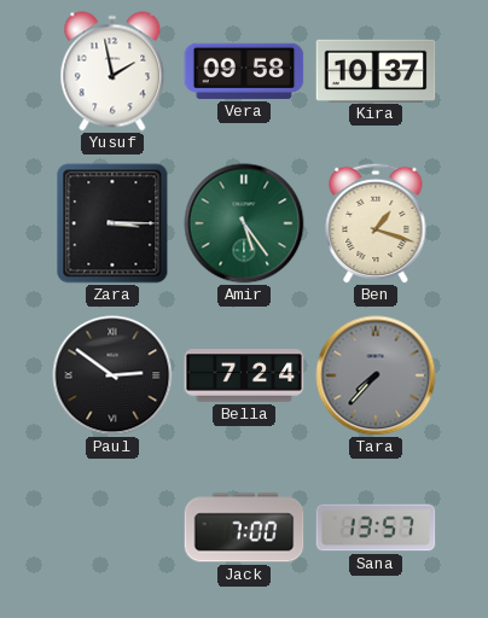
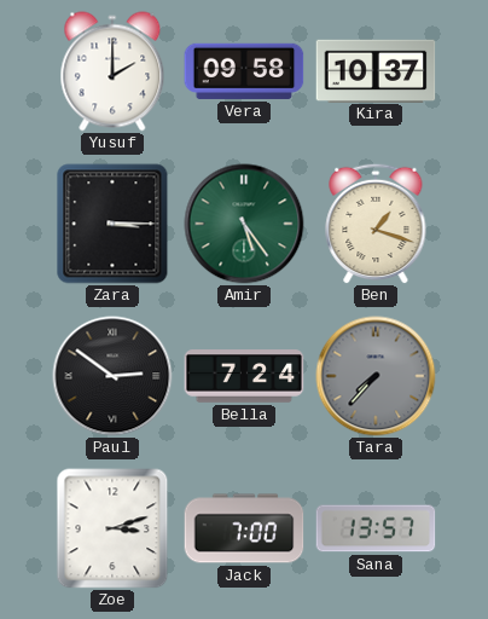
Yusuf: 1:58 -> 2:00 (112, 71)
Zoe: none -> 3:12 (112, 528)
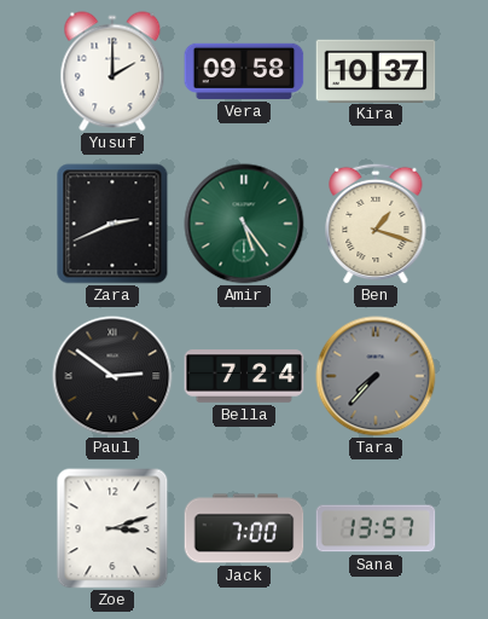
Zara: 3:15 -> 2:41 (112, 224)
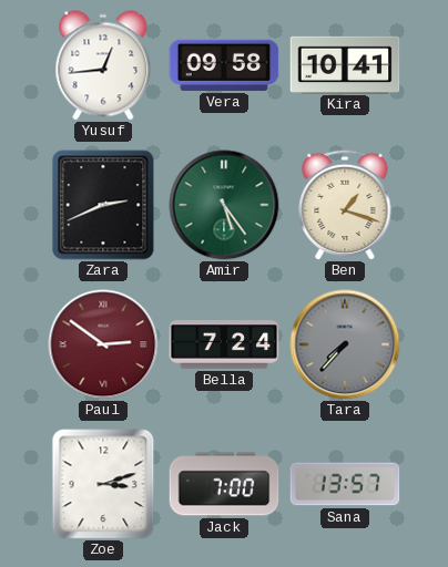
Yusuf: 2:00 -> 12:44 (103, 65)
Kira: 10:37 -> 10:41 (345, 64)
Paul dial: black -> burgundy (103, 344)
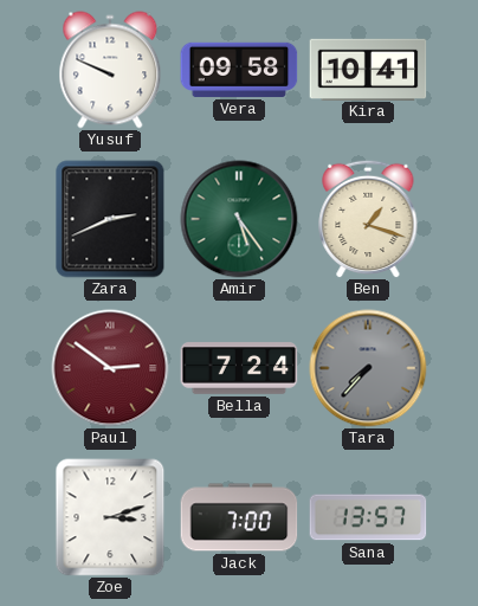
Yusuf: 12:44 -> 9:49 (110, 70)
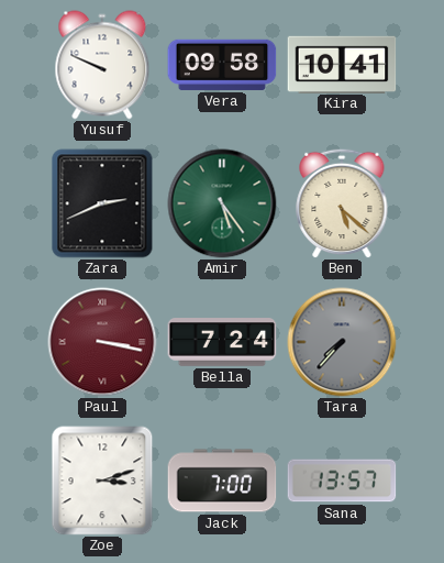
Ben: 1:18 -> 5:22 (342, 203)
Paul: 2:51 -> 3:17 (102, 342)
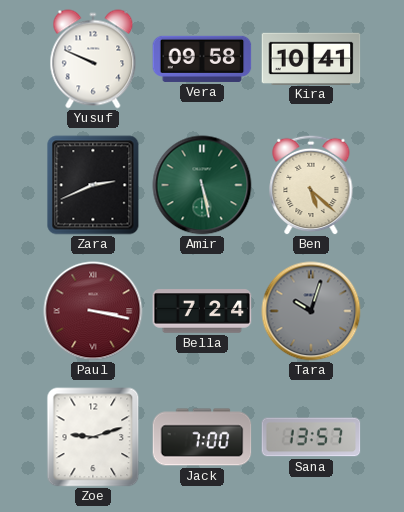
Amir: 5:24 -> 5:28 (202, 185)
Tara: 7:37 -> 10:03 (311, 311)
Zoe: 3:12 -> 9:12 (93, 437)
